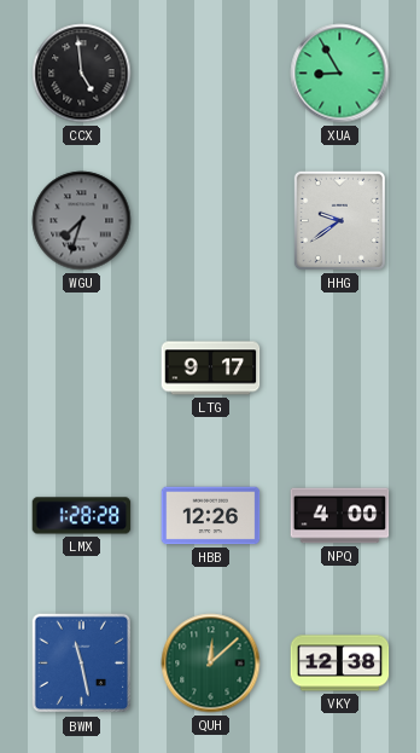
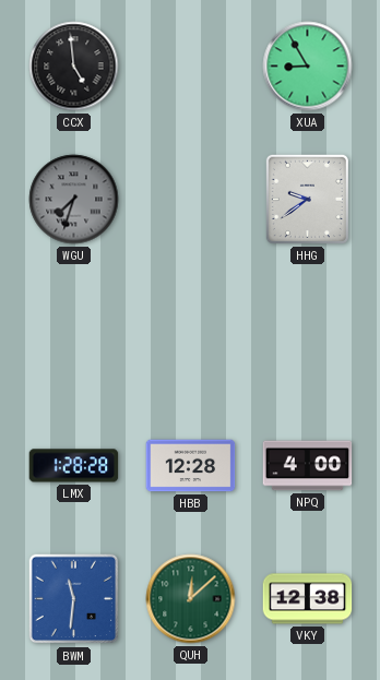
LTG: 9:17 -> none (211, 369)
HBB: 12:26 -> 12:28 (191, 466)
BWM: 11:28 -> 11:31 (74, 599)
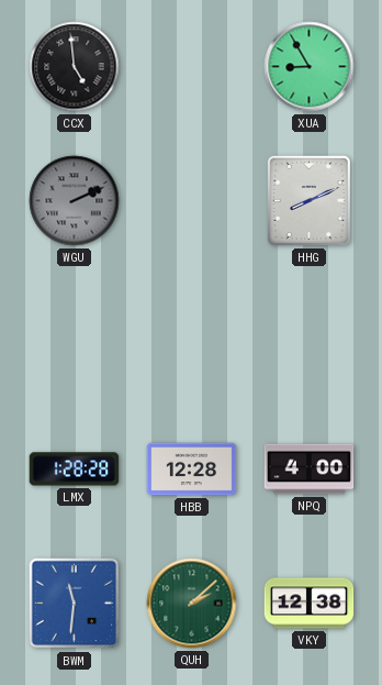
WGU: 7:33 -> 2:11 (75, 201)
HHG: 9:39 -> 8:11 (308, 200)
QUH: 12:08 -> 2:08 (192, 604)
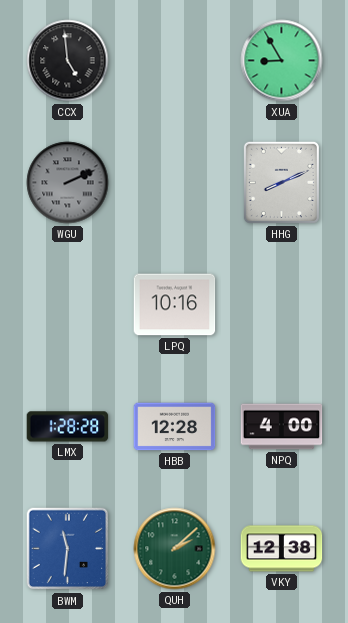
LPQ: none -> 10:16 (175, 305)
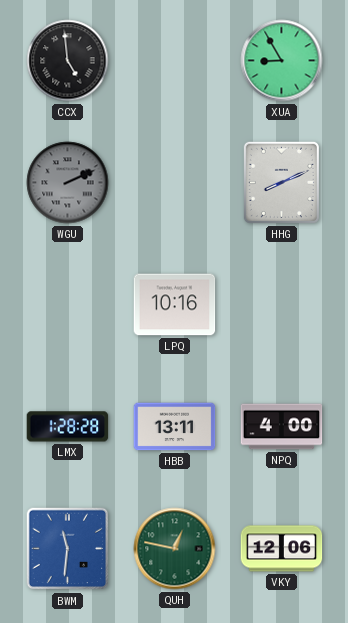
HBB: 12:28 -> 13:11 (175, 427)
QUH: 2:08 -> 12:47 (175, 549)
VKY: 12:38 -> 12:06 (282, 549)
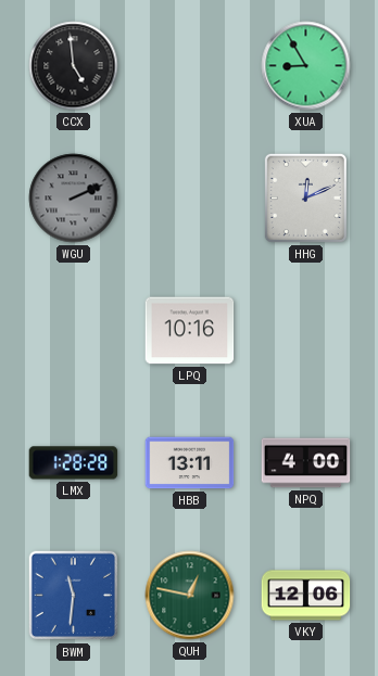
HHG: 8:11 -> 12:11 (305, 197)
